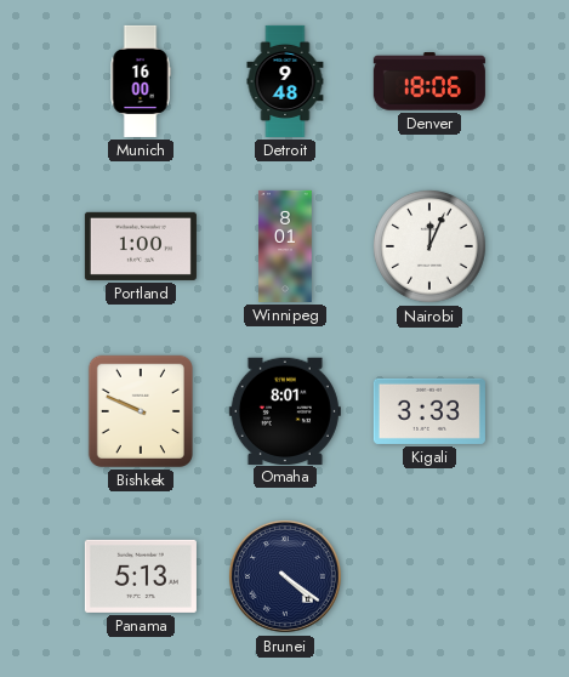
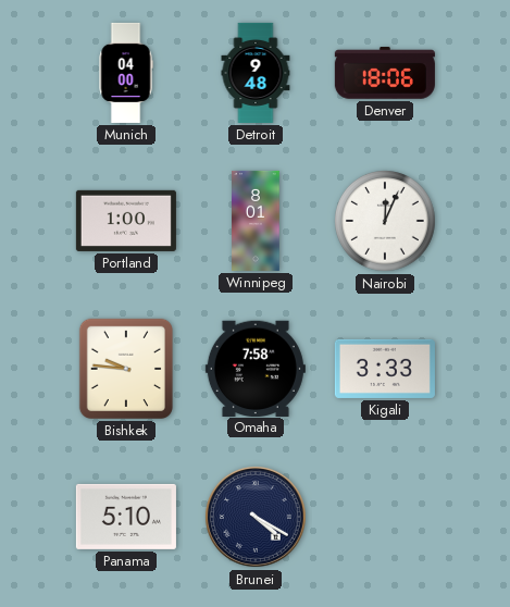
Munich: 16:00 -> 04:00 (126, 73)
Bishkek: 9:49 -> 9:46 (126, 369)
Omaha: 8:01 -> 7:58 (256, 368)
Panama: 5:13 -> 5:10 (126, 517)
Brunei: 4:21 -> 4:20 (256, 517)
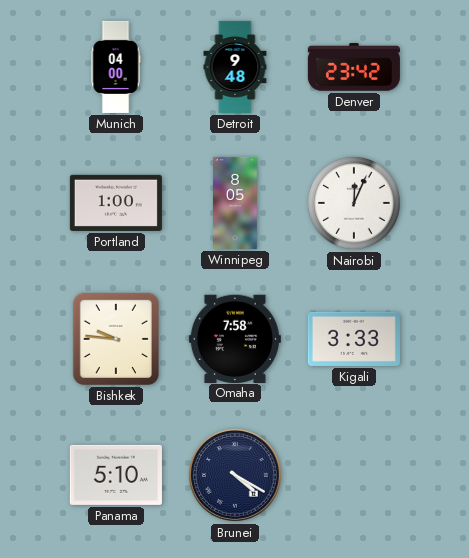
Denver: 18:06 -> 23:42 (354, 67)
Winnipeg: 8:01 -> 8:05 (235, 203)
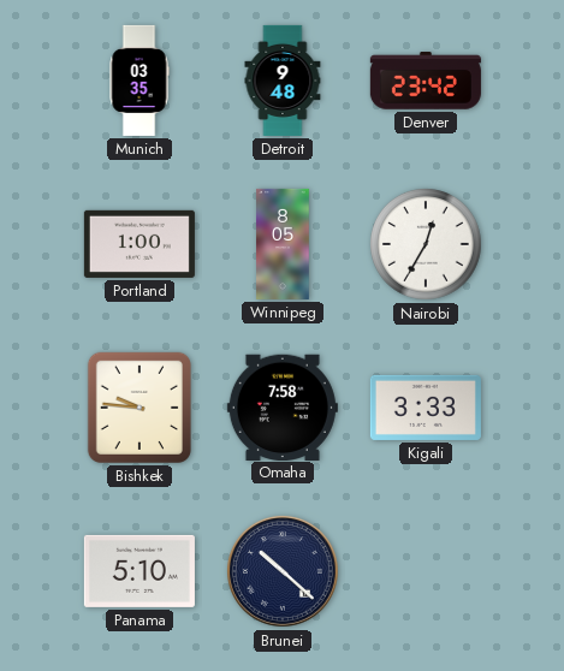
Munich: 04:00 -> 03:35 (139, 81)
Nairobi: 12:04 -> 12:35 (427, 245)
Brunei: 4:20 -> 10:22 (283, 571)
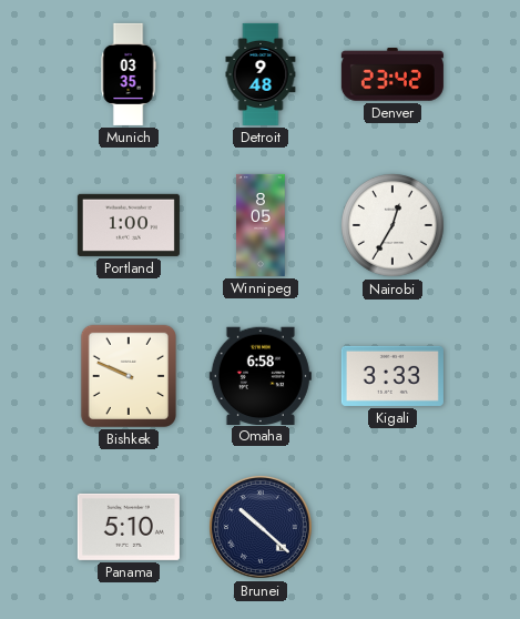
Bishkek: 9:46 -> 9:49 (129, 376)
Omaha: 7:58 -> 6:58 (261, 375)
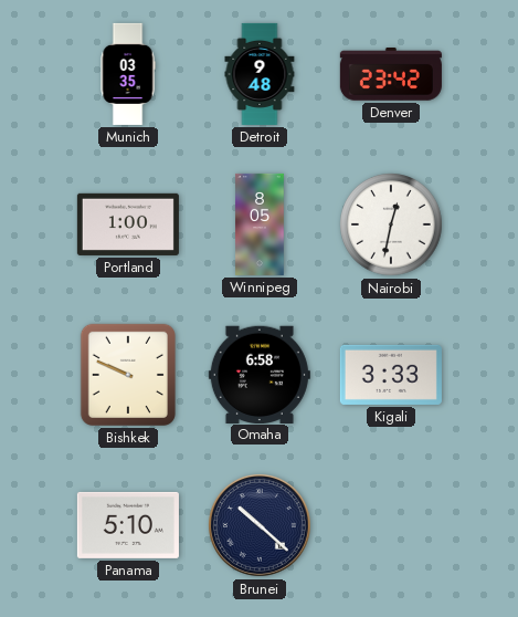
Nairobi: 12:35 -> 12:32 (392, 226)
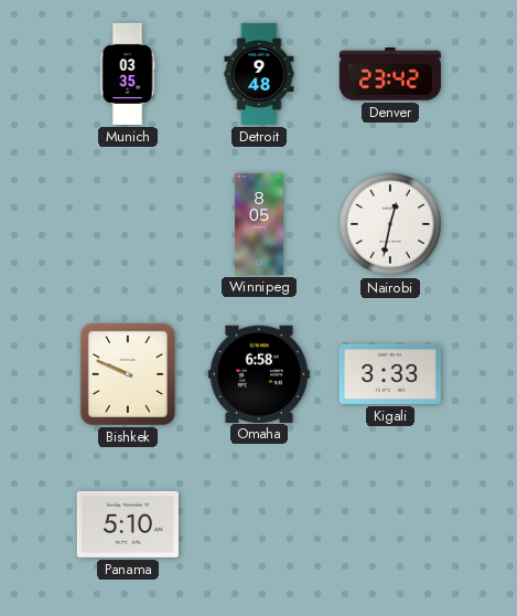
Portland: 1:00 -> none (128, 224)
Brunei: 10:22 -> none (260, 525)
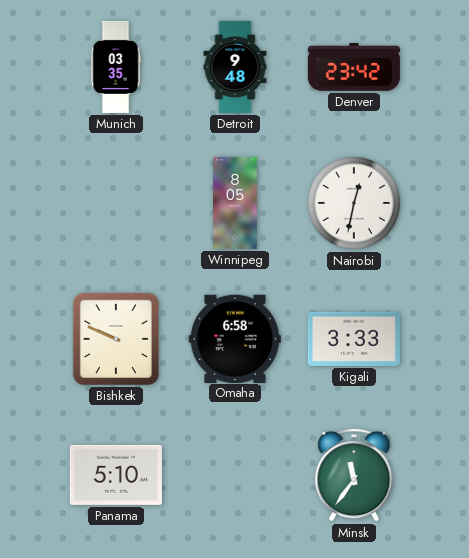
Minsk: none -> 11:36 (354, 476)
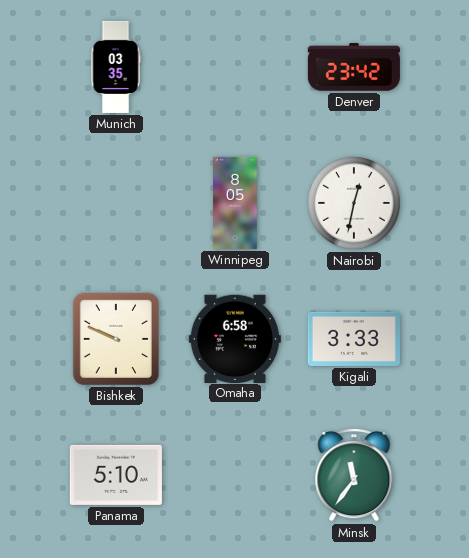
Detroit: 9:48 -> none (235, 67)
